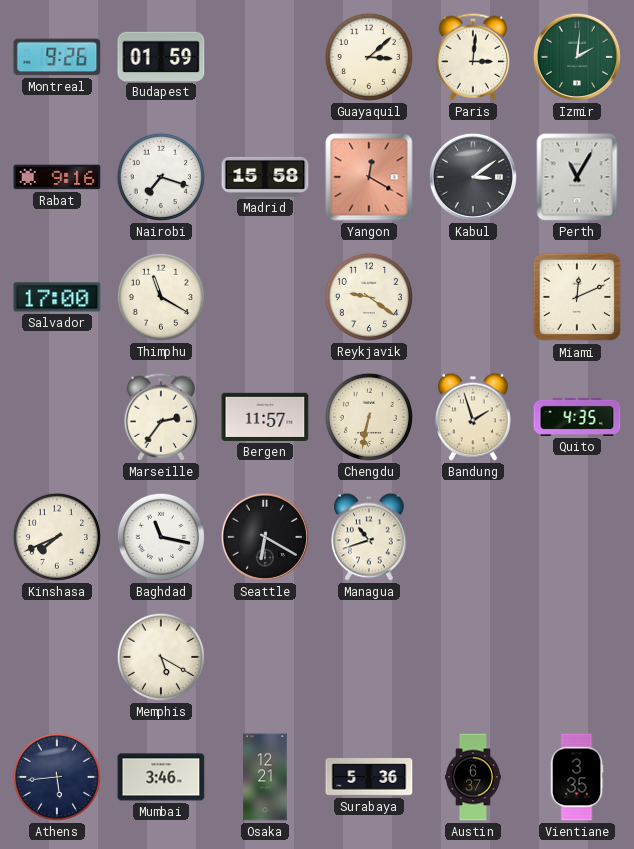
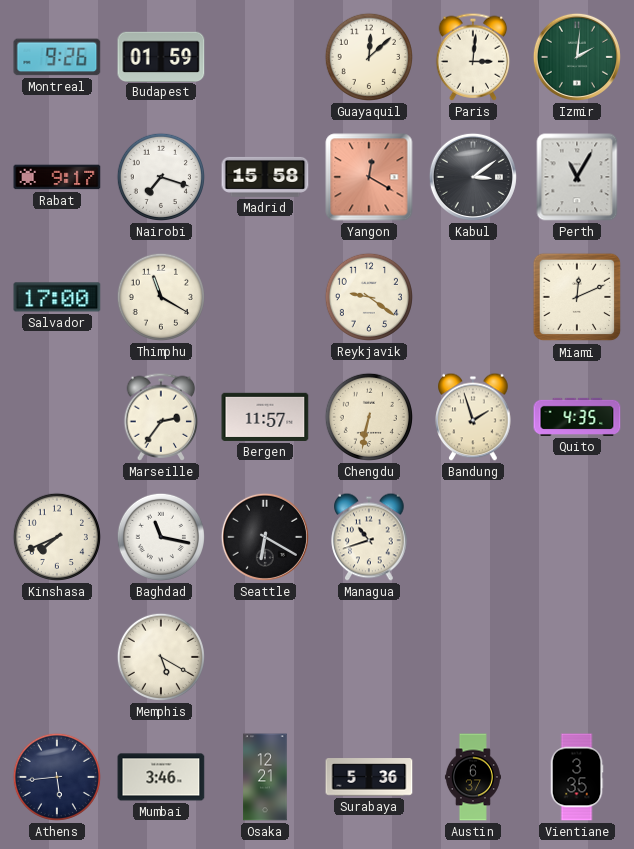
Guayaquil: 3:08 -> 12:08 (369, 57)
Rabat: 9:16 -> 9:17 (57, 177)
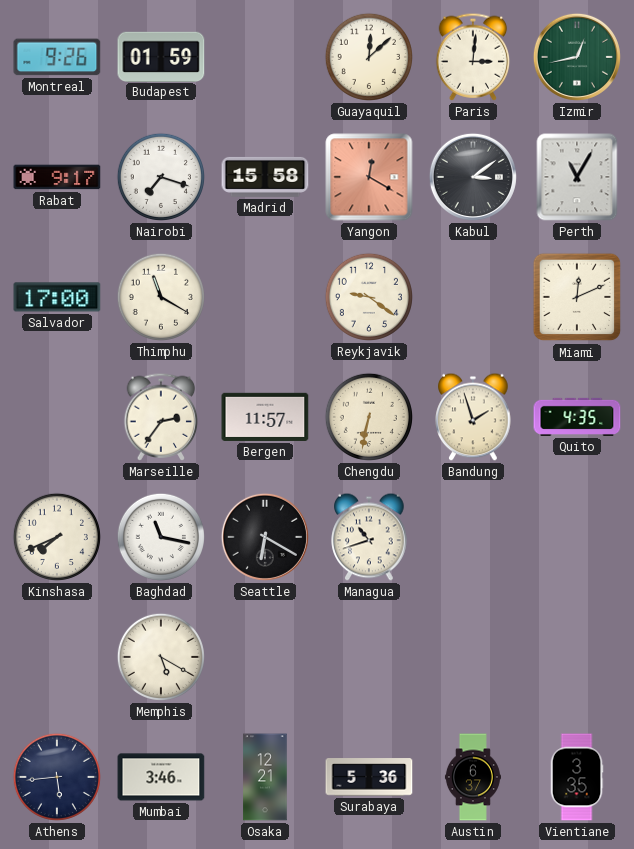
Izmir: 2:01 -> 12:43 (577, 57)
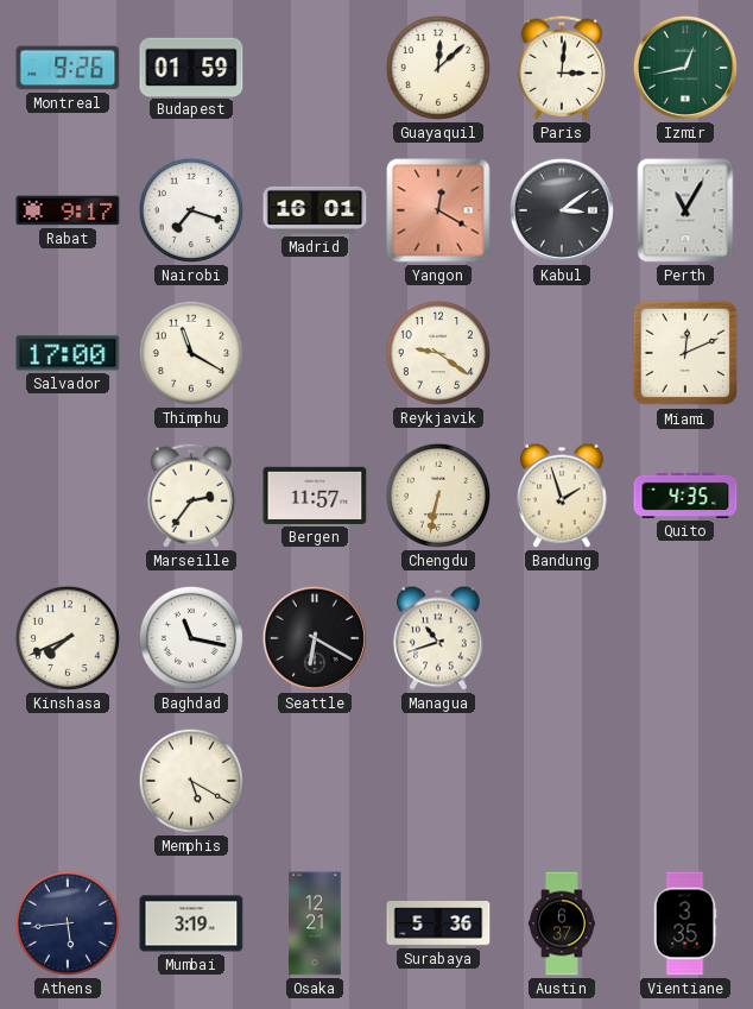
Madrid: 15:58 -> 16:01 (315, 210)
Mumbai: 3:46 -> 3:19 (191, 923)
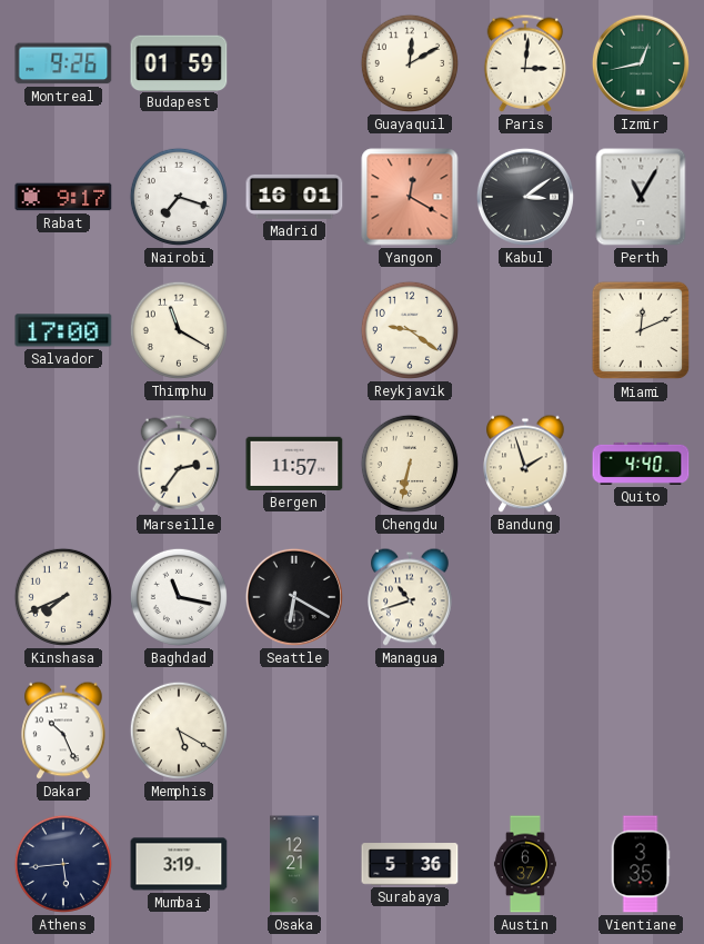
Guayaquil: 12:08 -> 12:10 (410, 63)
Quito: 4:35 -> 4:40 (641, 464)
Dakar: none -> 10:26 (63, 731)
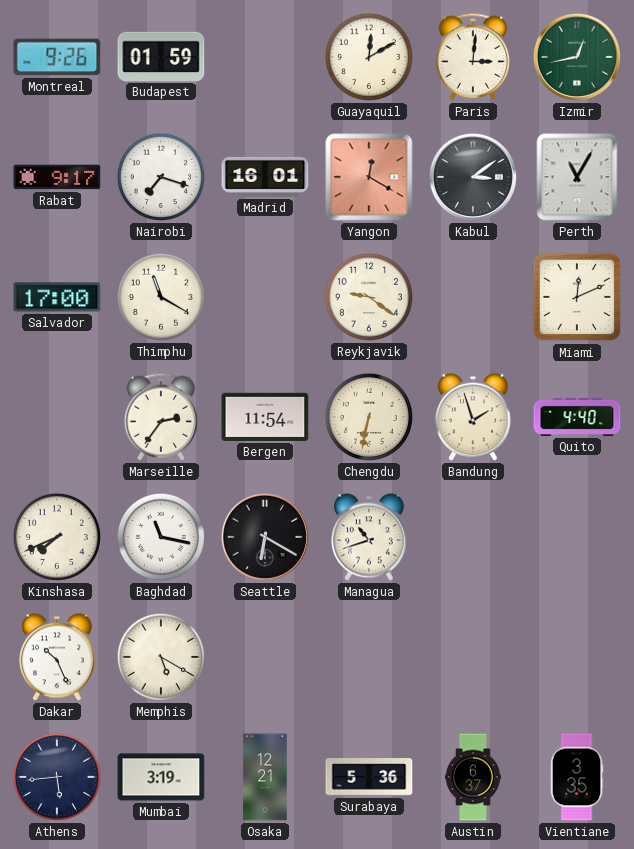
Bergen: 11:57 -> 11:54 (265, 417)
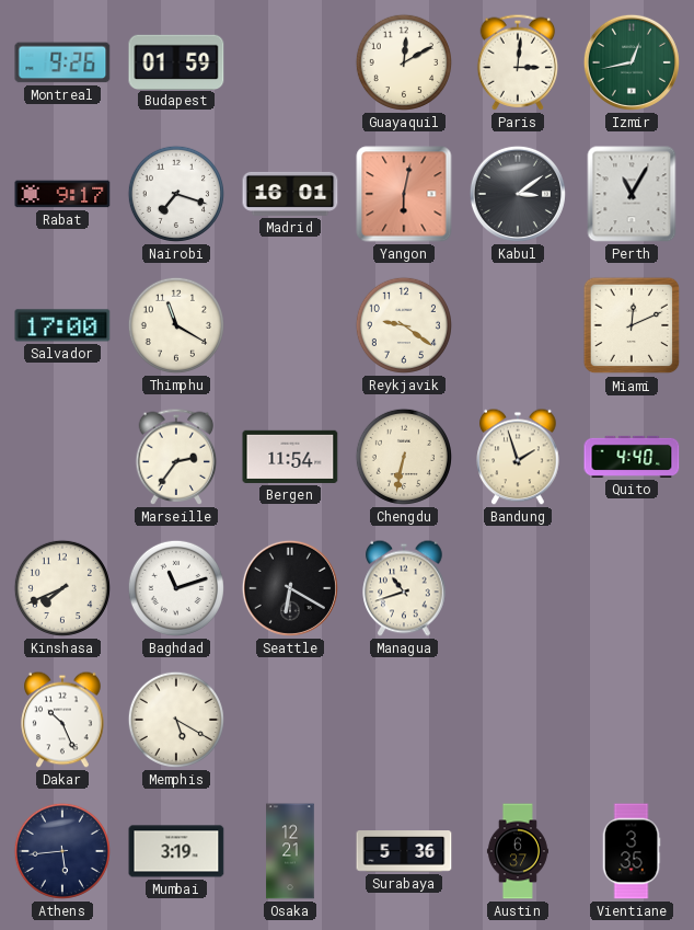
Yangon: 12:20 -> 6:02 (404, 194)
Baghdad: 11:17 -> 11:12 (176, 588)
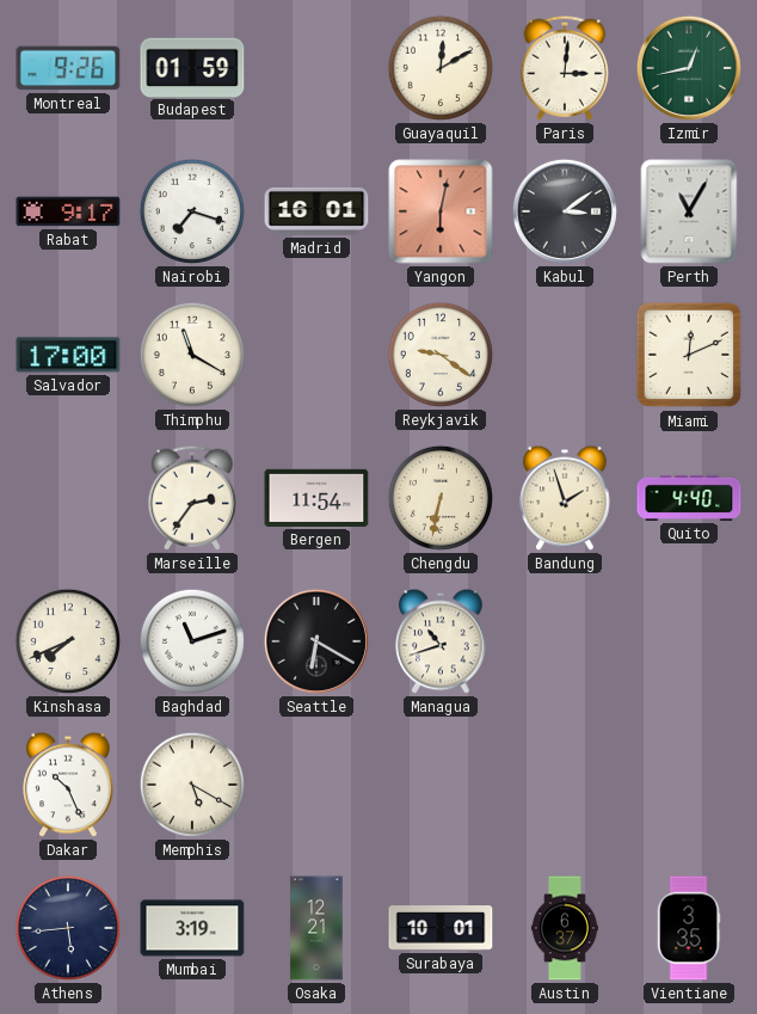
Surabaya: 5:36 -> 10:01 (441, 928)
